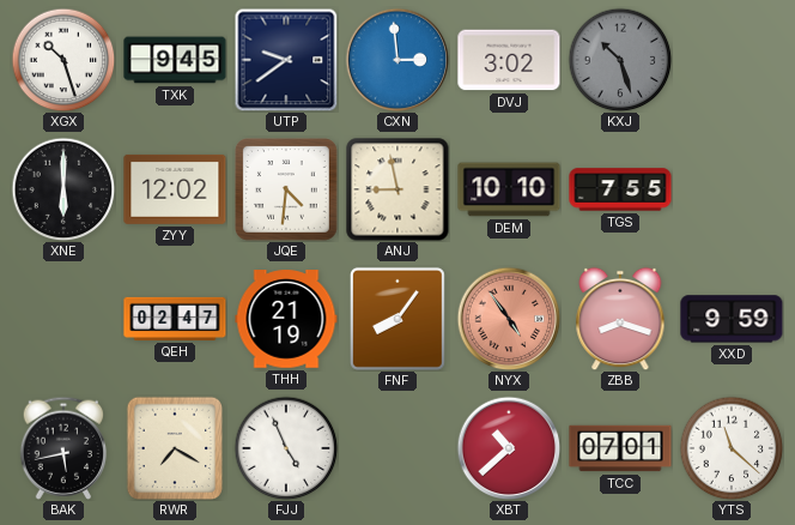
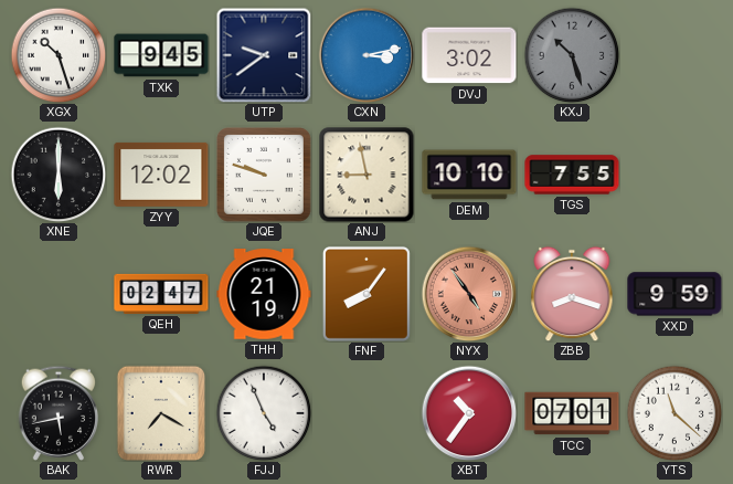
CXN: 2:59 -> 3:13 (366, 55)
JQE: 4:31 -> 9:48 (265, 176)
XBT: 10:38 -> 10:36 (469, 413)
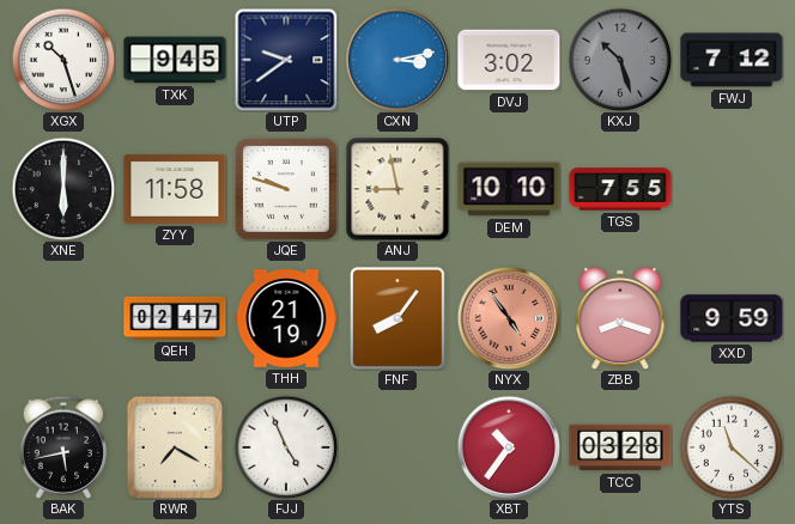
FWJ: none -> 7:12 (732, 60)
ZYY: 12:02 -> 11:58 (175, 189)
TCC: 07:01 -> 03:28 (620, 447)
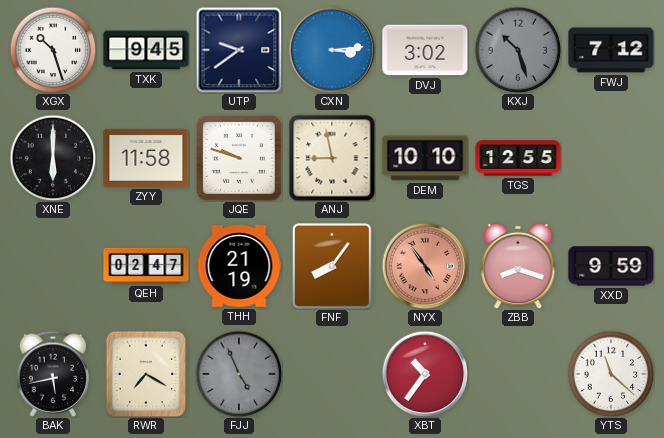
CXN: 3:13 -> 3:14 (332, 50)
TGS: 7:55 -> 12:55 (518, 158)
FJJ dial: white -> grey (239, 374)
TCC: 03:28 -> none (620, 447)
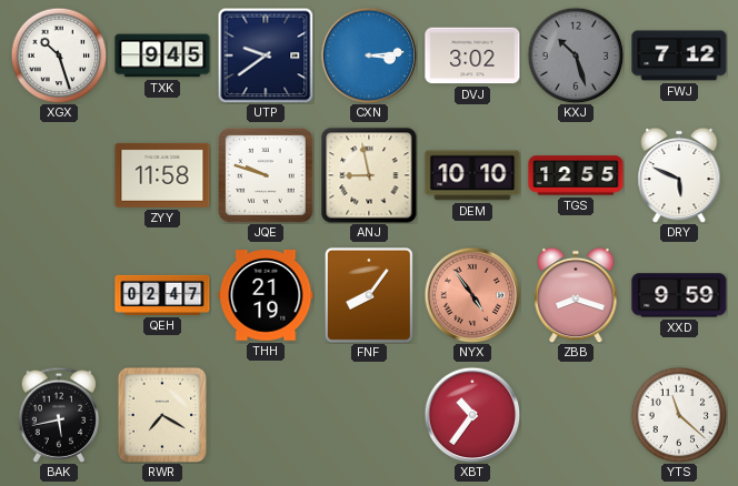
XNE: 6:00 -> none (53, 158)
DRY: none -> 5:49 (679, 175)
FJJ: 4:56 -> none (239, 374)
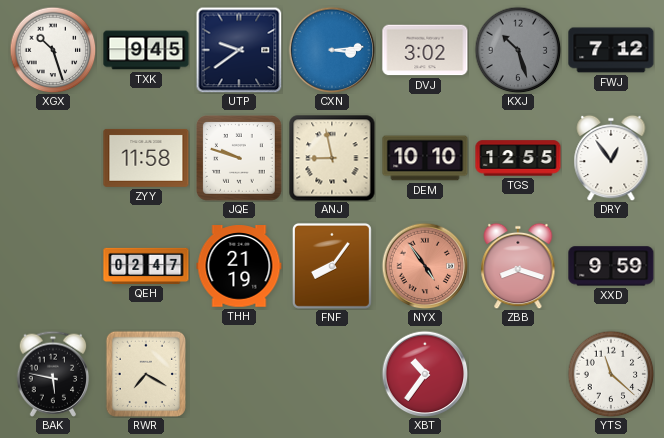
DRY: 5:49 -> 12:54 (611, 158)
BAK: 5:43 -> 5:47 (53, 374)
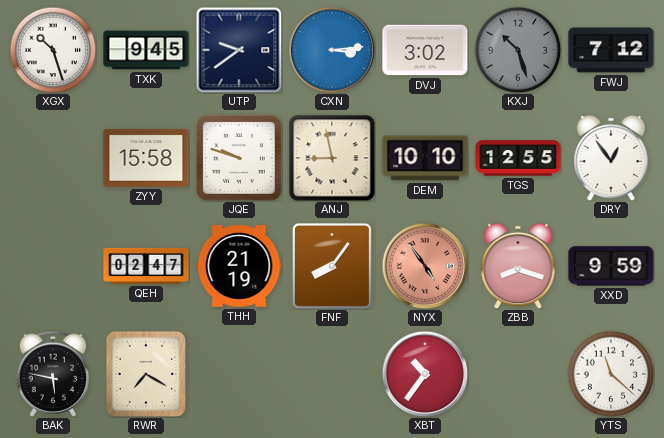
ZYY: 11:58 -> 15:58 (146, 158)
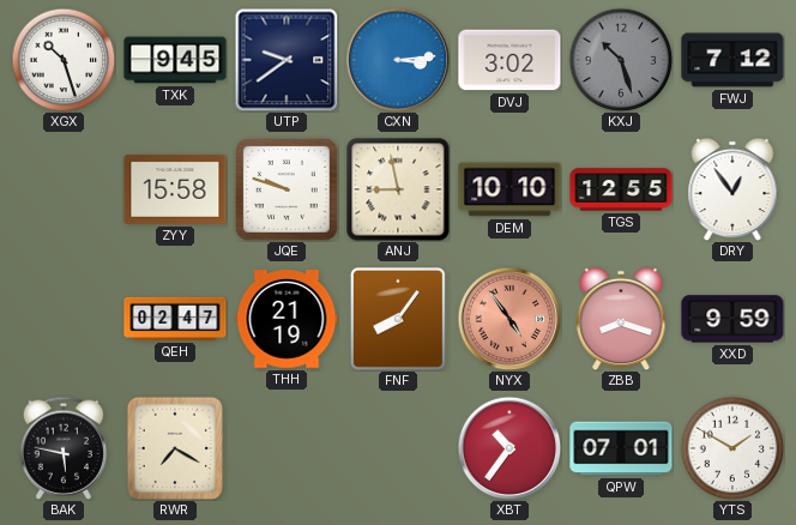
QPW: none -> 07:01 (621, 448)
YTS: 11:22 -> 1:50 (732, 448)
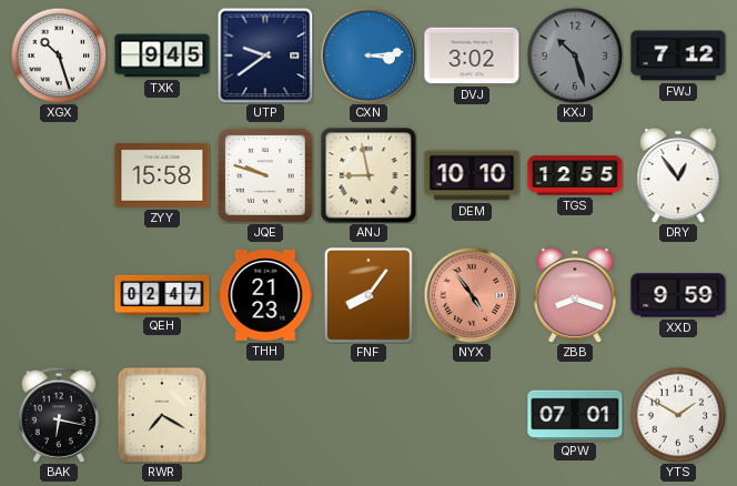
THH: 21:19 -> 21:23 (265, 295)
BAK: 5:47 -> 6:17 (59, 415)
XBT: 10:36 -> none (509, 448)
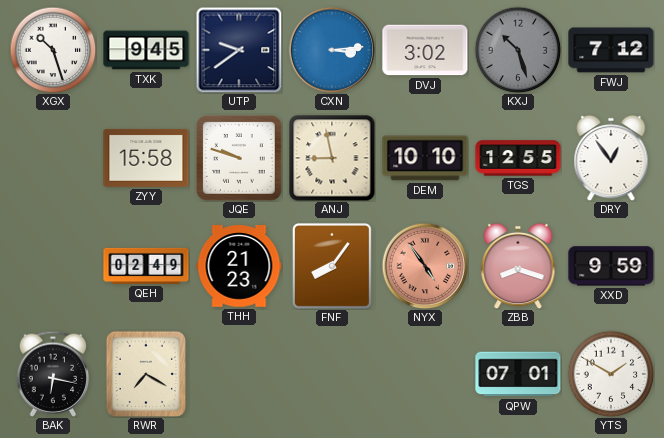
QEH: 02:47 -> 02:49 (146, 266)
